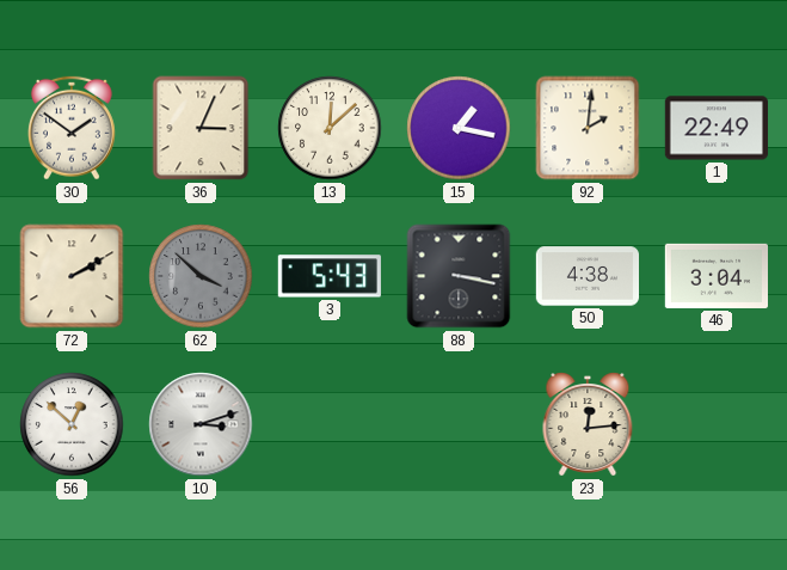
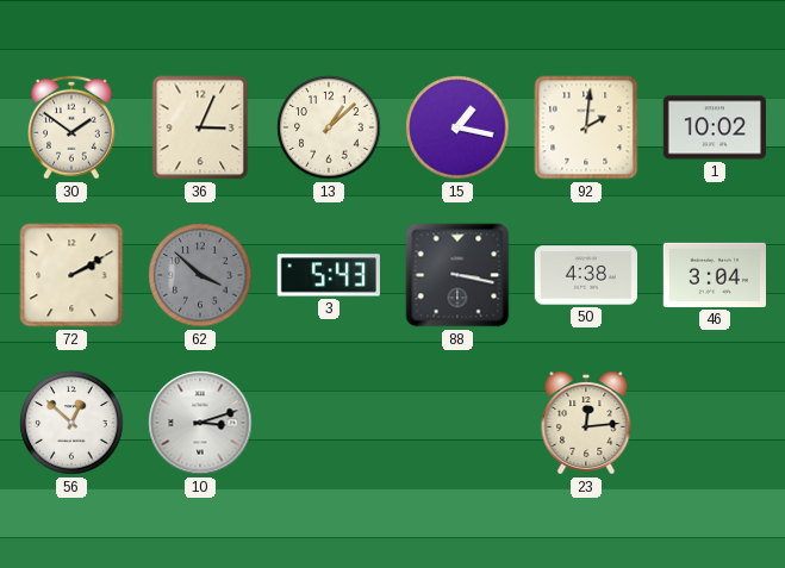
13: 12:08 -> 1:08 (329, 127)
1: 22:49 -> 10:02 (714, 127)
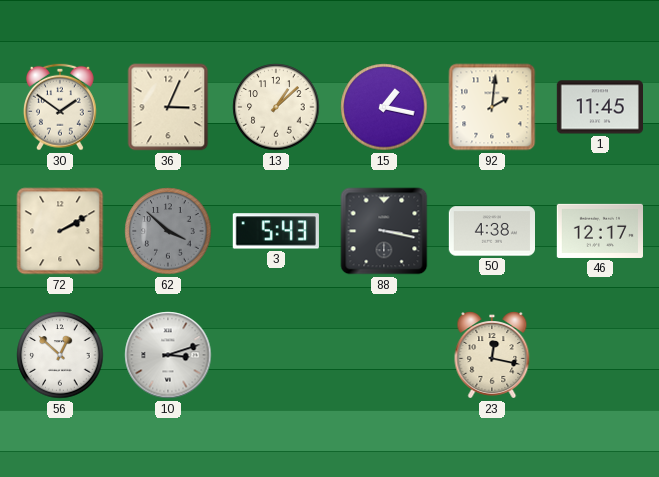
1: 10:02 -> 11:45 (599, 107)
46: 3:04 -> 12:17 (599, 231)
23: 12:14 -> 12:17 (492, 355)
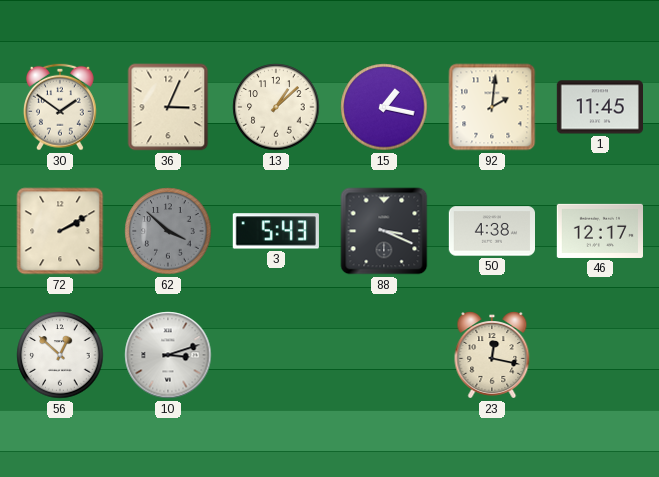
88: 3:17 -> 3:19 (384, 231)
